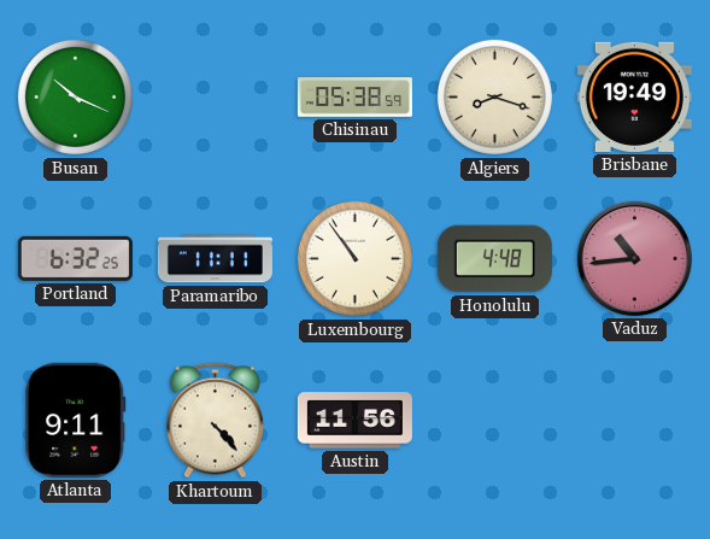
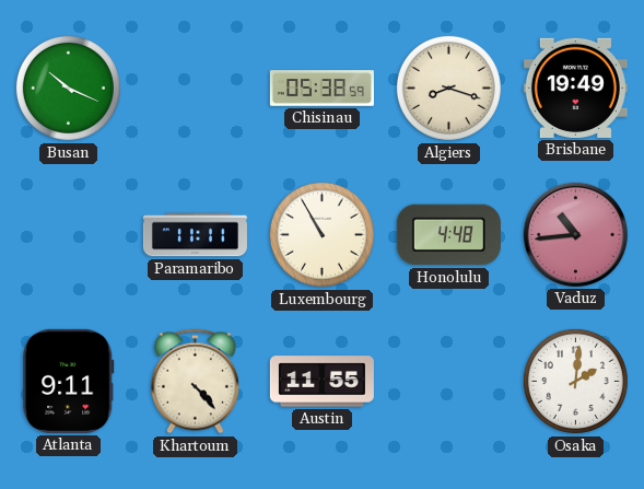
Portland: 6:32 -> none (75, 258)
Luxembourg: 10:54 -> 10:55 (321, 234)
Austin: 11:56 -> 11:55 (321, 382)
Osaka: none -> 2:01 (575, 381)
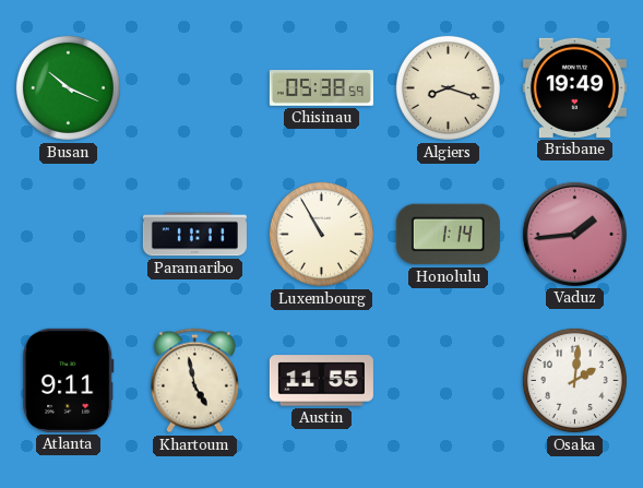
Honolulu: 4:48 -> 1:14 (448, 235)
Vaduz: 10:44 -> 1:44 (574, 234)
Khartoum: 4:23 -> 4:58 (194, 381)
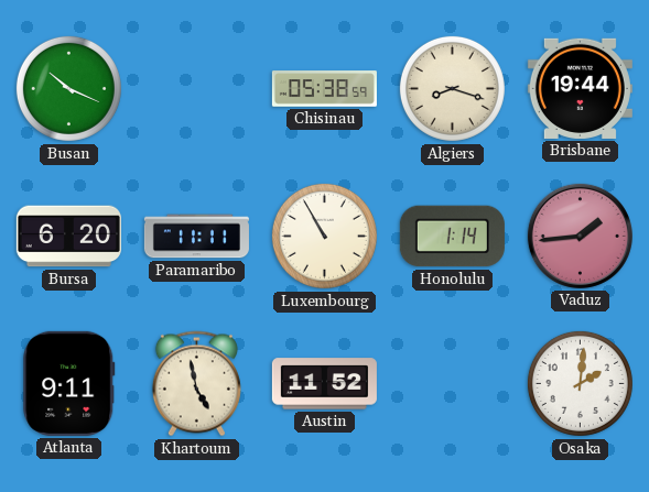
Brisbane: 19:49 -> 19:44 (580, 88)
Bursa: none -> 6:20 (68, 237)
Austin: 11:55 -> 11:52 (324, 384)
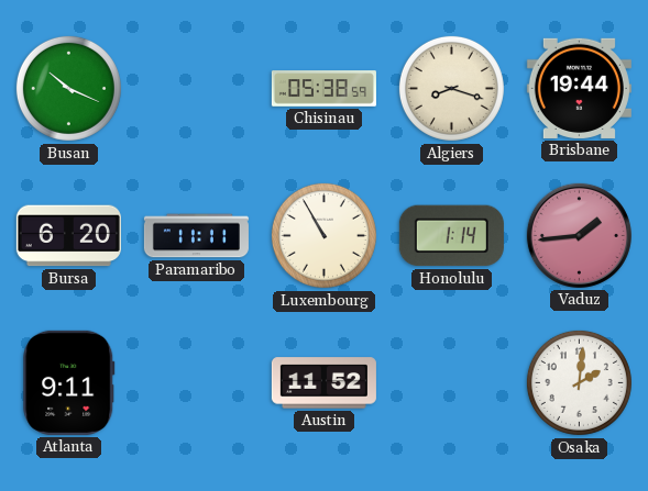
Khartoum: 4:58 -> none (196, 384)
